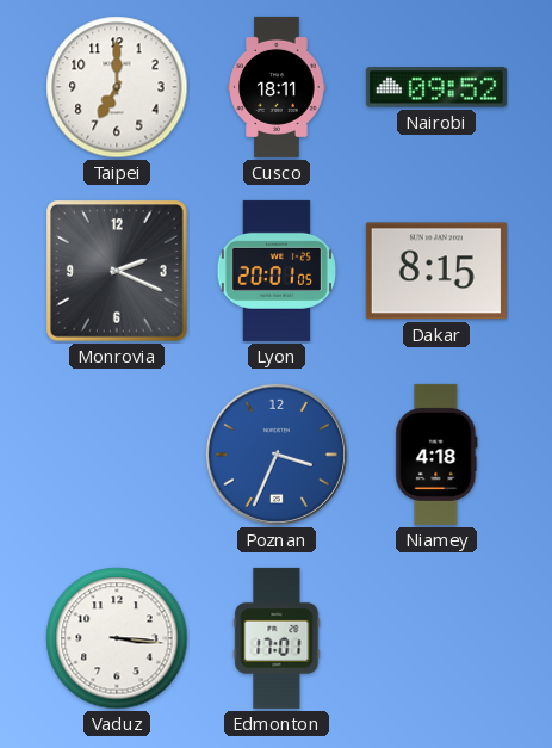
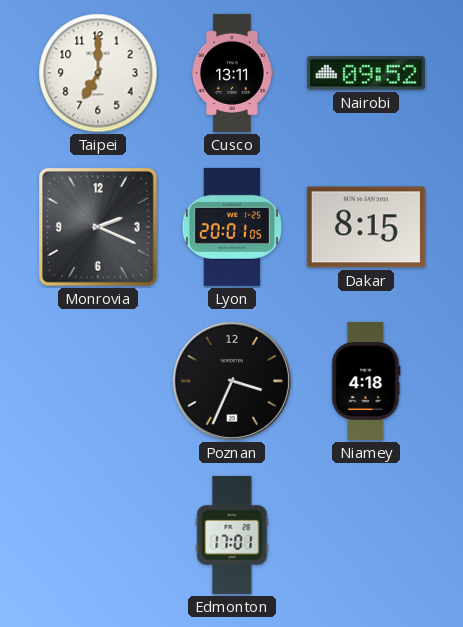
Cusco: 18:11 -> 13:11 (232, 73)
Poznan dial: blue -> black (232, 381)
Vaduz: 3:16 -> none (117, 638)
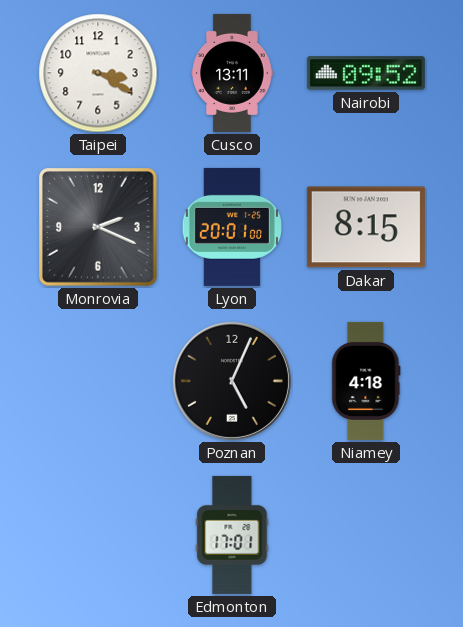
Taipei: 7:00 -> 3:20 (98, 73)
Lyon: 20:01:05 -> 20:01:00 (232, 227)
Poznan: 3:34 -> 5:04 (232, 381)
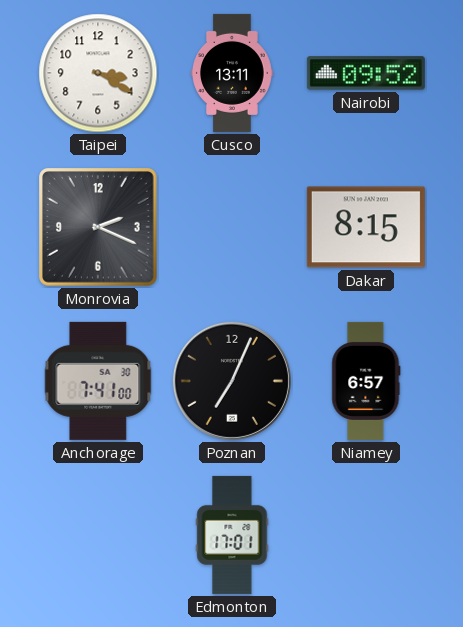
Lyon: 20:01 -> none (232, 227)
Anchorage: none -> 7:41 (98, 381)
Poznan: 5:04 -> 7:04 (232, 381)
Niamey: 4:18 -> 6:57 (366, 381)
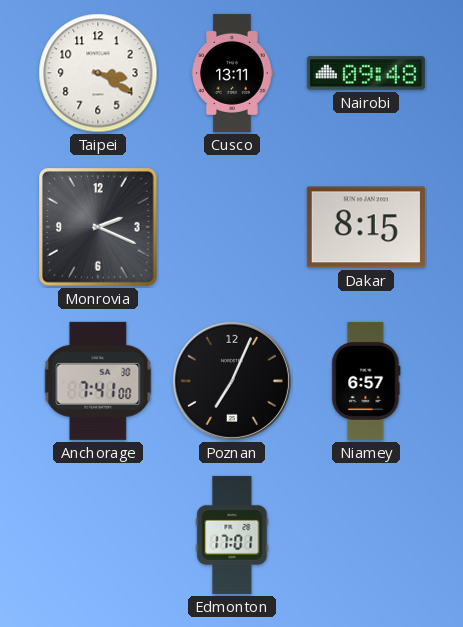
Nairobi: 09:52 -> 09:48 (366, 73)
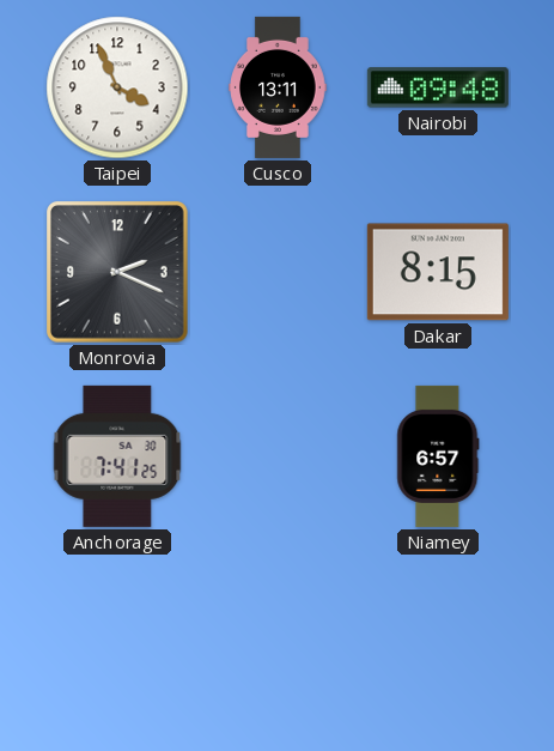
Taipei: 3:20 -> 3:56 (117, 87)
Anchorage: 7:41:00 -> 7:41:25 (117, 456)
Poznan: 7:04 -> none (232, 381)
Edmonton: 17:01 -> none (232, 535)
